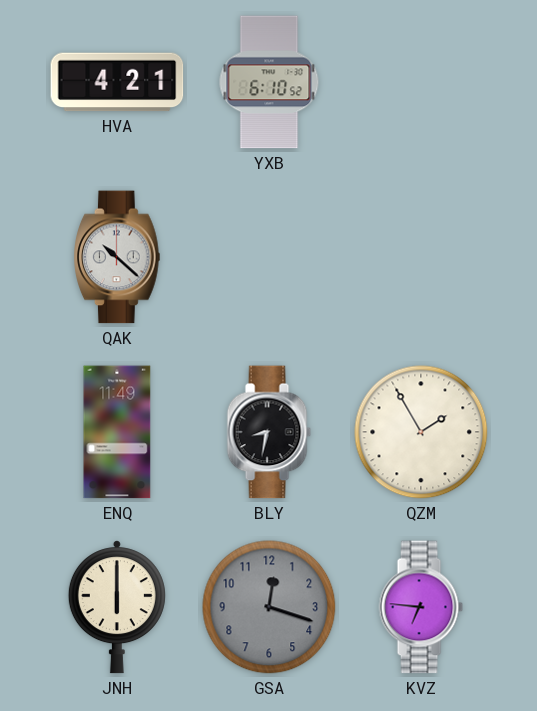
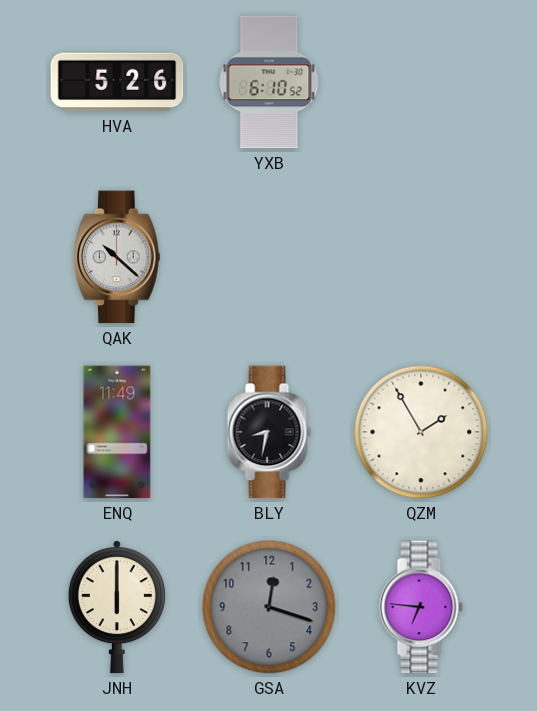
HVA: 4:21 -> 5:26 (117, 82)
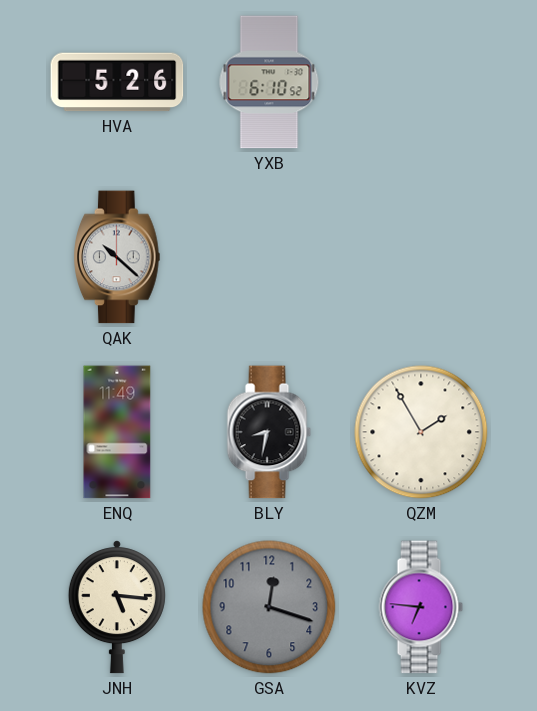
JNH: 6:00 -> 5:16 (117, 607)
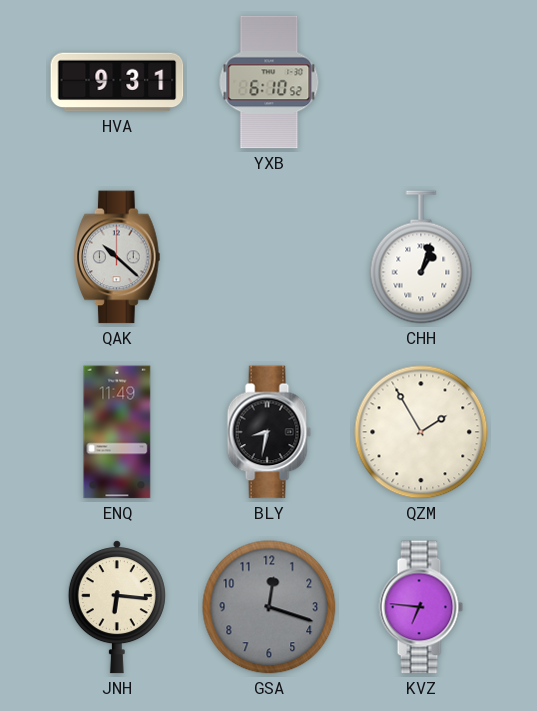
HVA: 5:26 -> 9:31 (117, 82)
CHH: none -> 1:03 (421, 257)
JNH: 5:16 -> 6:16 (117, 607)
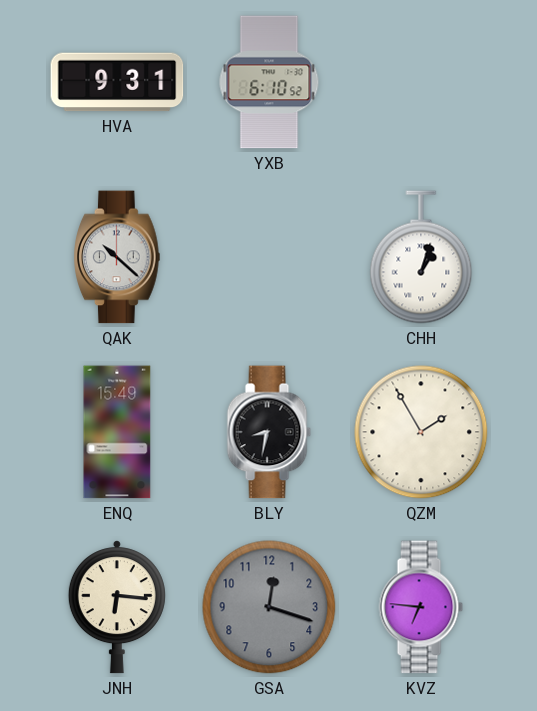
ENQ: 11:49 -> 15:49 (117, 432)
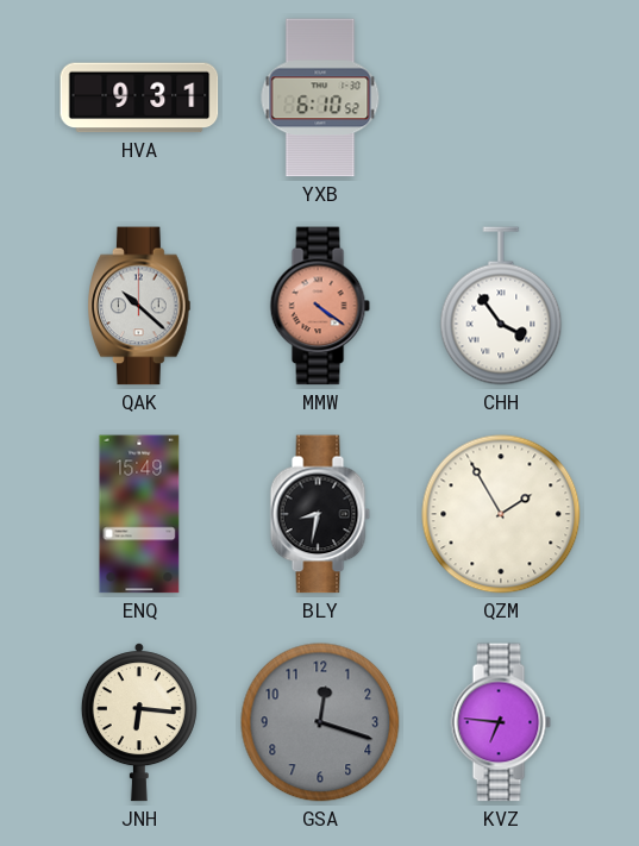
MMW: none -> 4:21 (320, 306)
CHH: 1:03 -> 3:54 (501, 306)
